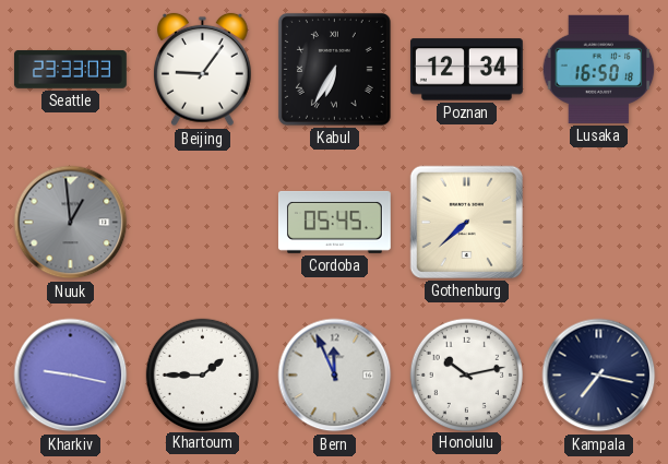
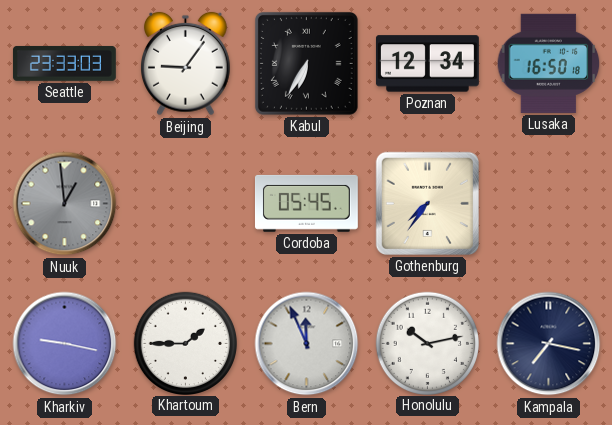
Gothenburg: 7:38 -> 7:36 (427, 203)
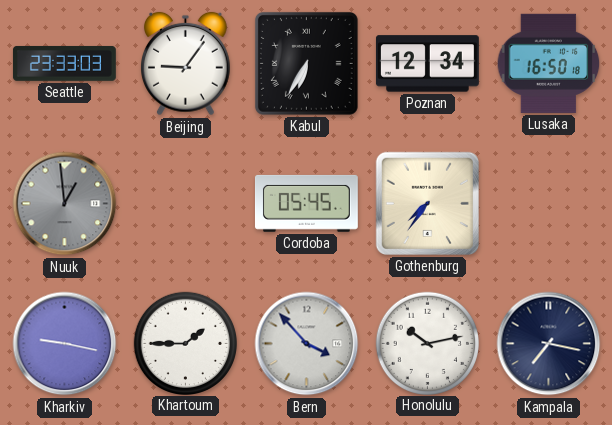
Bern: 11:56 -> 3:53 (307, 344)
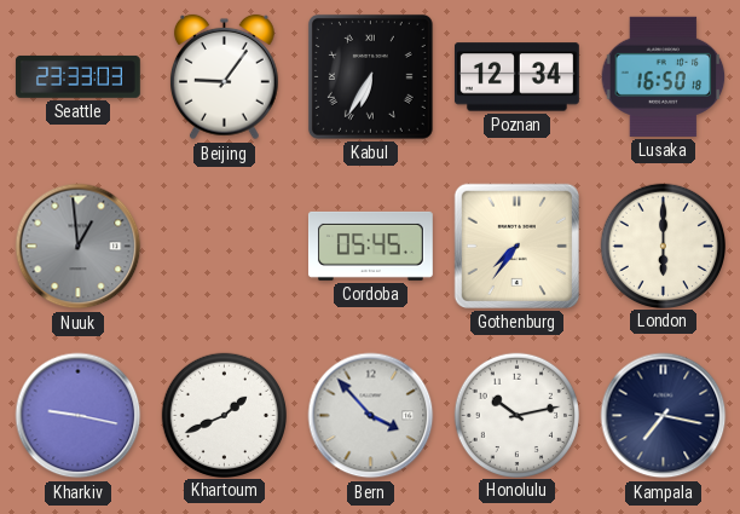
London: none -> 6:00 (663, 246)
Khartoum: 1:45 -> 1:41 (224, 415)
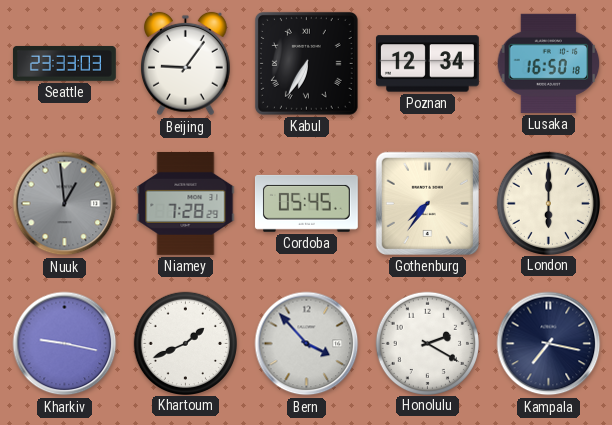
Niamey: none -> 7:28 (186, 203)
Honolulu: 10:13 -> 2:20 (427, 343)
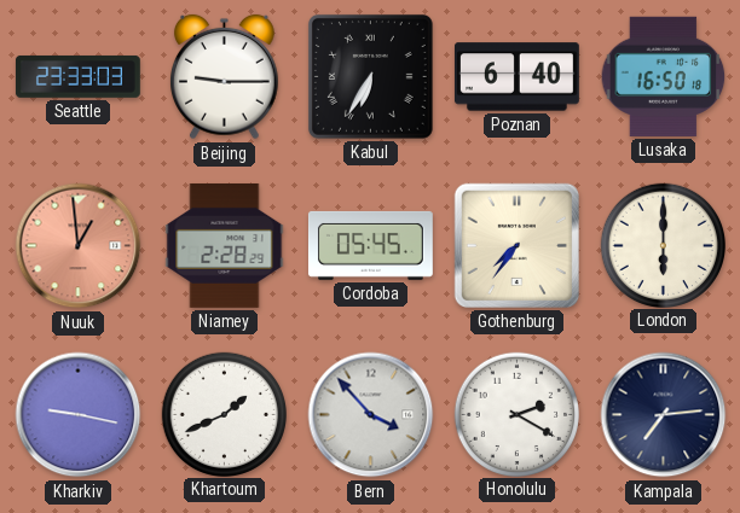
Beijing: 9:06 -> 9:15 (225, 77)
Poznan: 12:34 -> 6:40 (516, 77)
Nuuk dial: grey -> salmon (79, 246)
Niamey: 7:28 -> 2:28 (225, 245)
Kampala: 7:17 -> 7:14 (664, 415)
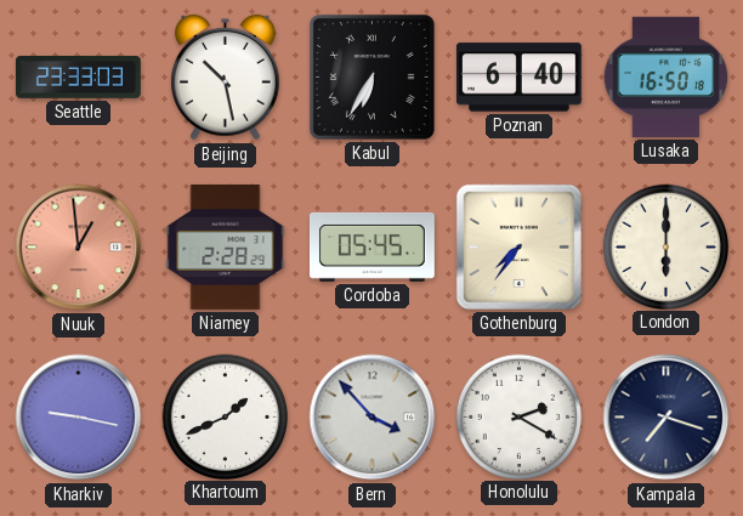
Beijing: 9:15 -> 10:28 (226, 78)
Kampala: 7:14 -> 7:18 (667, 418)
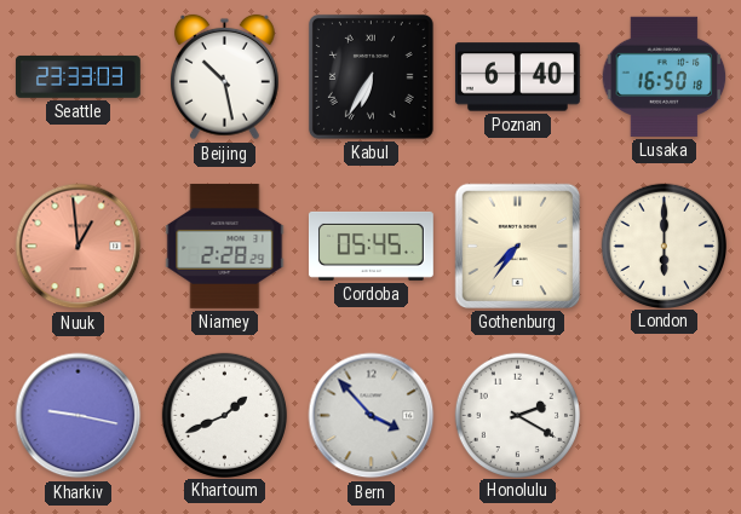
Kampala: 7:18 -> none (667, 418)
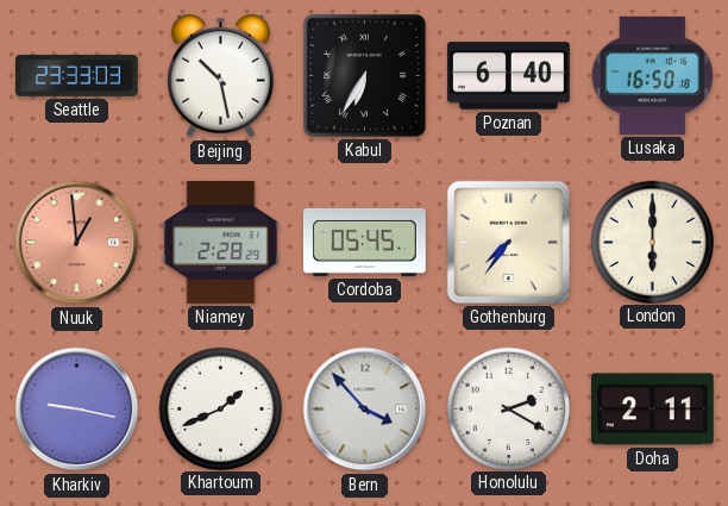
Doha: none -> 2:11 (652, 410)
